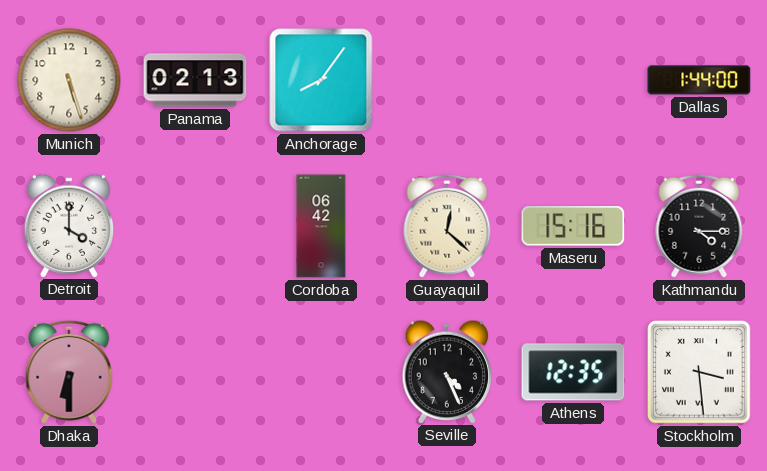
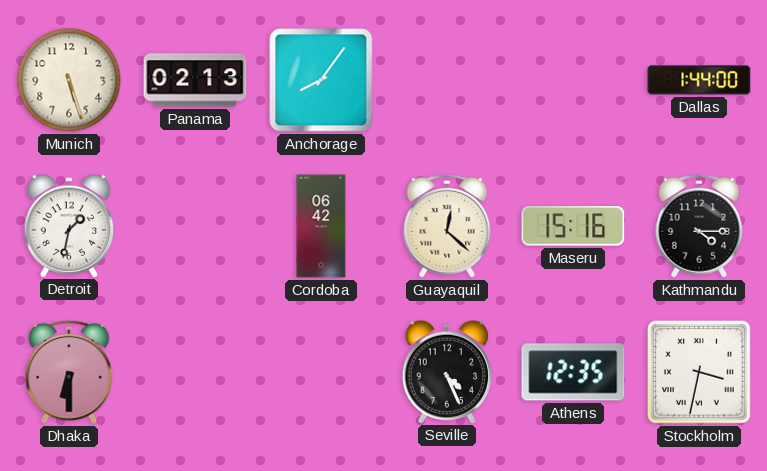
Detroit: 4:00 -> 1:32 (69, 225)
Stockholm: 3:29 -> 3:32 (700, 373)
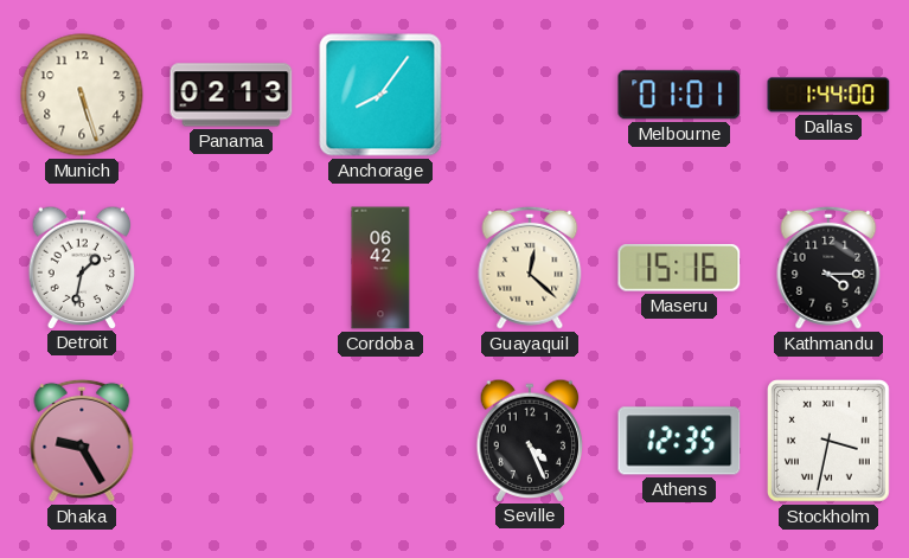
Melbourne: none -> 01:01 (679, 95)
Dhaka: 6:30 -> 9:25 (82, 441)
